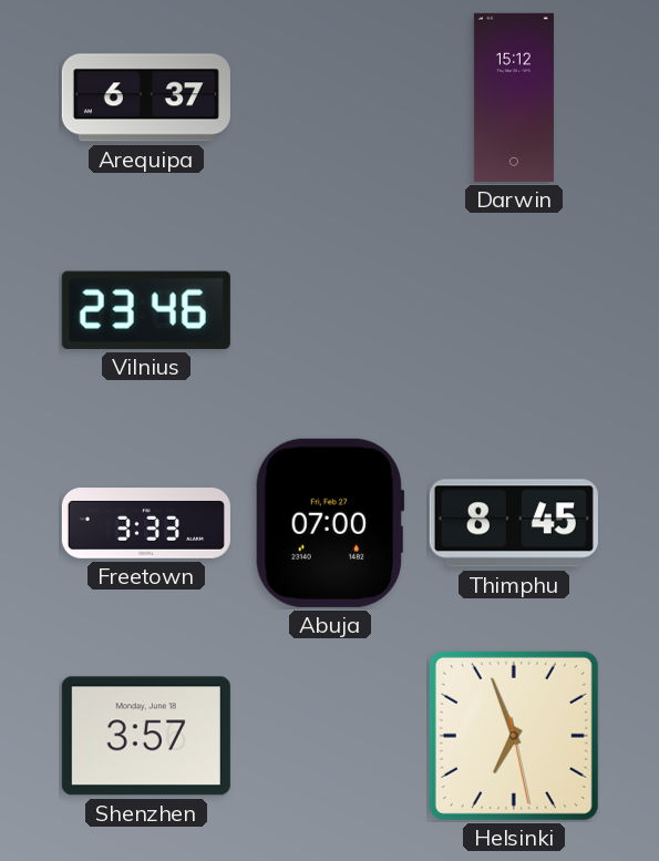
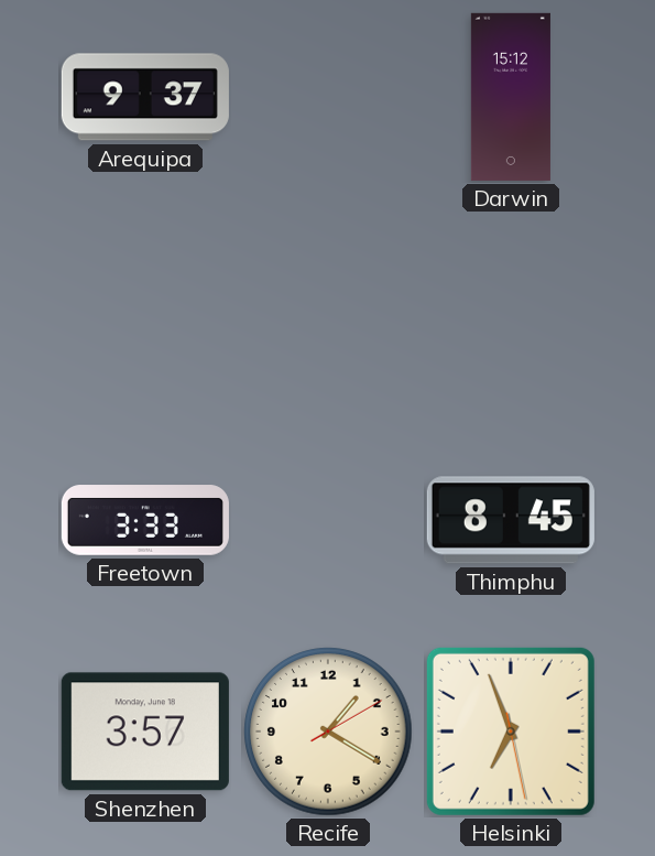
Arequipa: 6:37 -> 9:37 (145, 97)
Vilnius: 23:46 -> none (146, 310)
Abuja: 07:00 -> none (330, 523)
Recife: none -> 1:20 (328, 732)
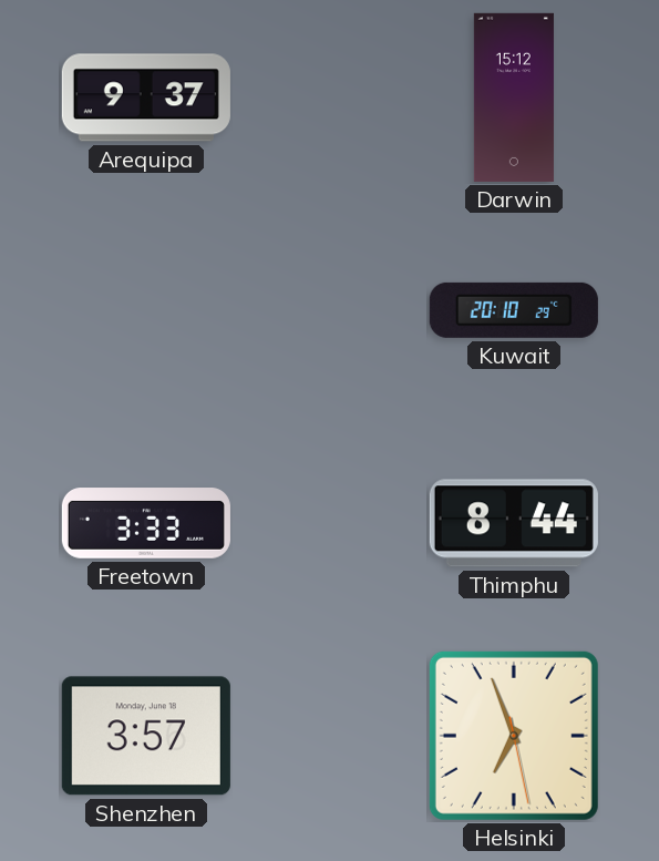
Kuwait: none -> 20:10 (514, 310)
Thimphu: 8:45 -> 8:44 (514, 523)
Recife: 1:20 -> none (328, 732)
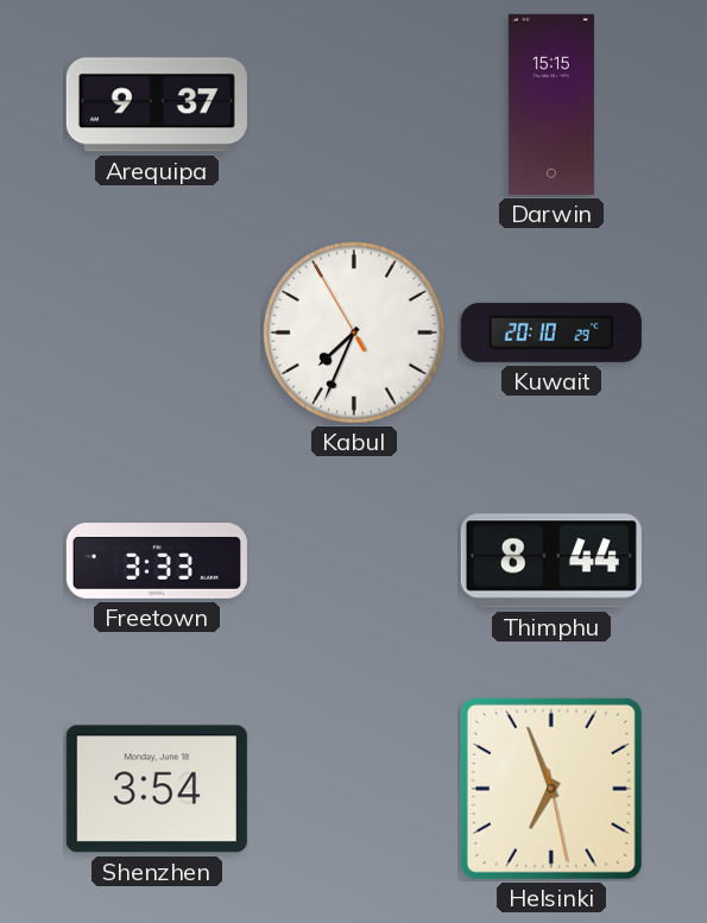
Darwin: 15:12 -> 15:15 (551, 105)
Kabul: none -> 7:33 (354, 333)
Shenzhen: 3:57 -> 3:54 (157, 789)
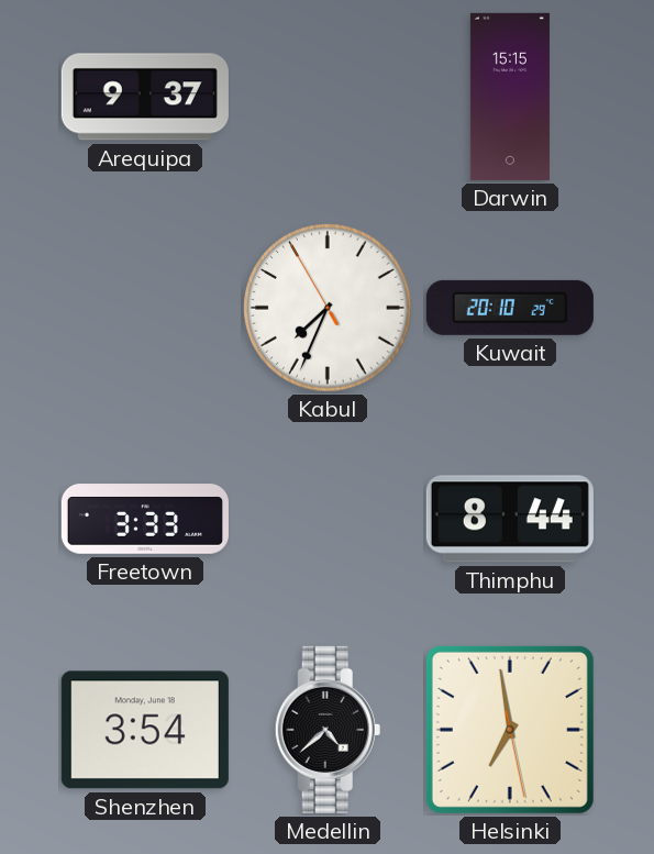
Medellin: none -> 4:38 (328, 730)
Helsinki: 6:56 -> 6:58 (510, 730)
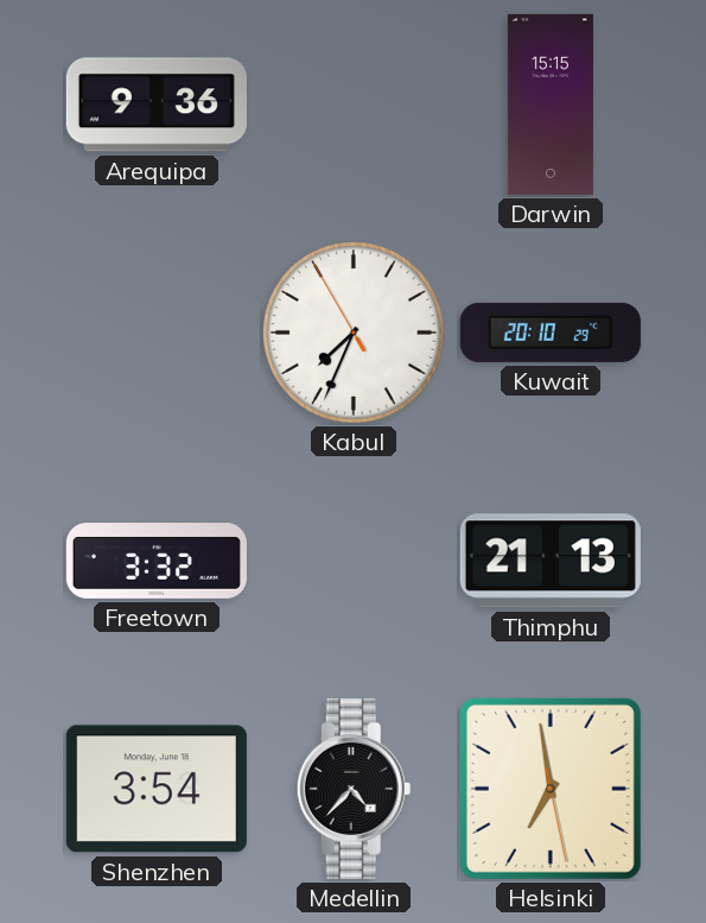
Arequipa: 9:37 -> 9:36 (157, 105)
Freetown: 3:33 -> 3:32 (157, 561)
Thimphu: 8:44 -> 21:13 (551, 561)
Medellin: 4:38 -> 4:37 (354, 789)
